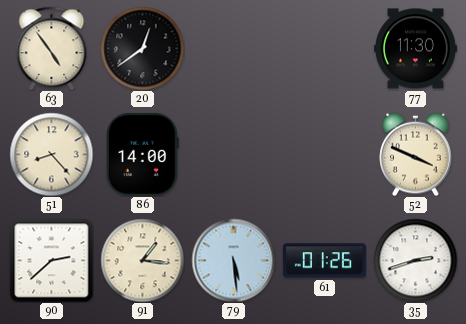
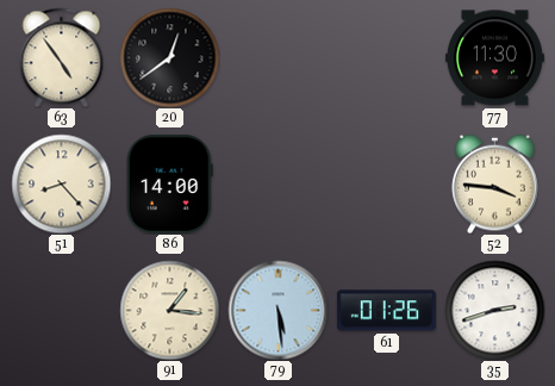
52: 3:49 -> 3:46 (495, 183)
90: 2:38 -> none (51, 260)
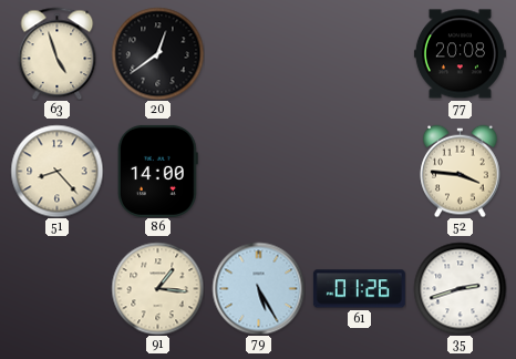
63: 4:54 -> 4:57 (58, 53)
77: 11:30 -> 20:08 (460, 54)
79: 5:29 -> 5:25 (258, 288)
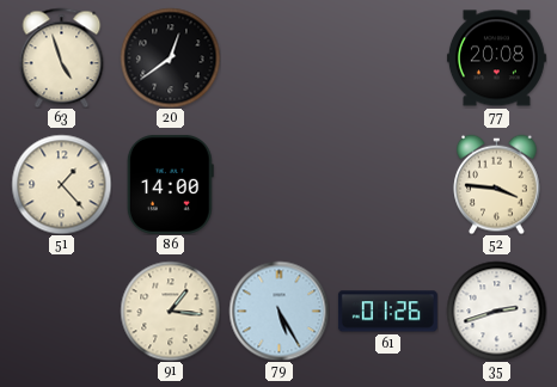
51: 8:23 -> 1:23 (61, 184)
